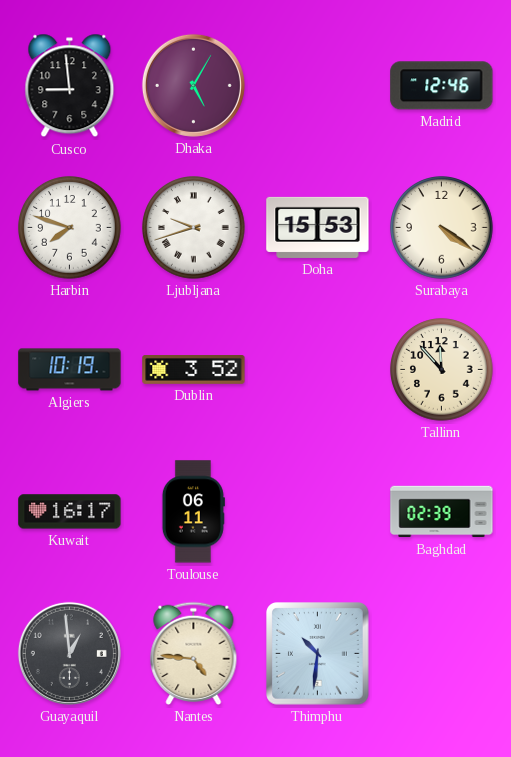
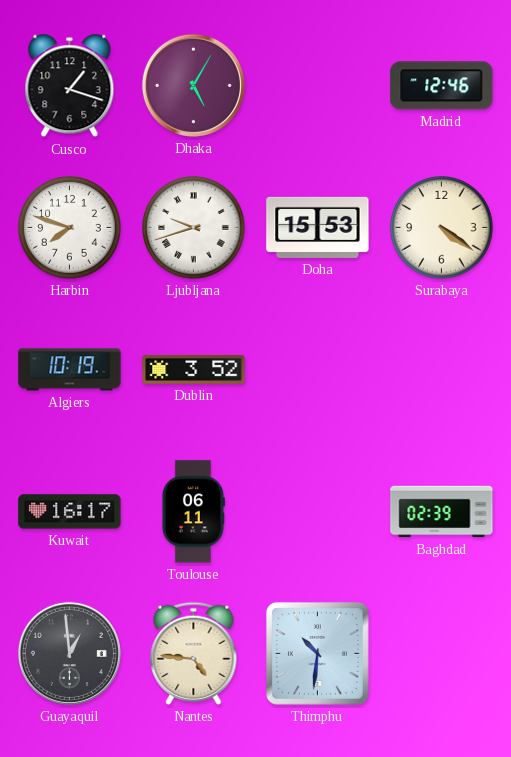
Cusco: 8:59 -> 1:18 (70, 86)
Tallinn: 11:53 -> none (442, 370)
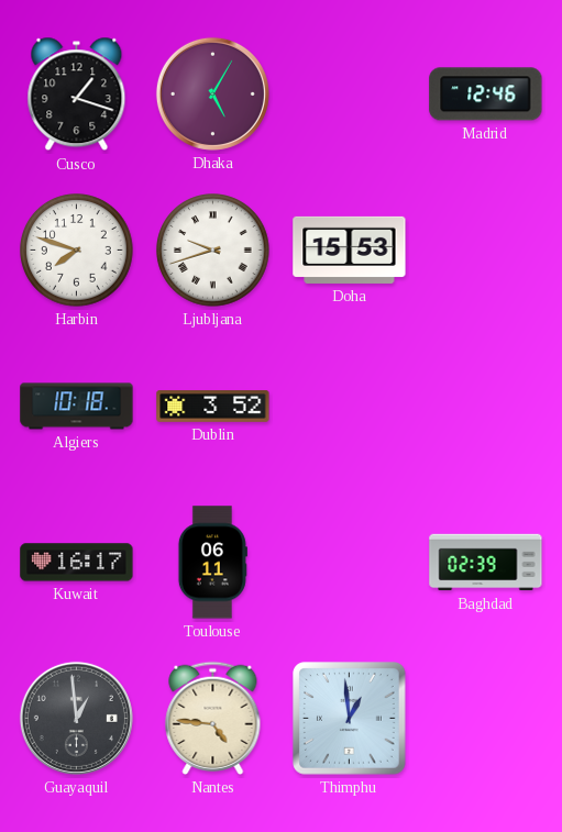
Surabaya: 4:21 -> none (442, 228)
Algiers: 10:19 -> 10:18 (77, 407)
Thimphu: 10:31 -> 12:59 (350, 719)
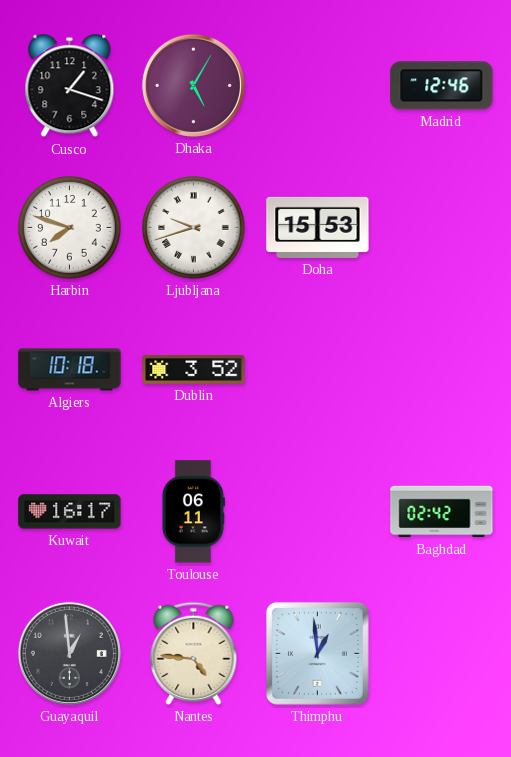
Baghdad: 02:39 -> 02:42 (442, 512)
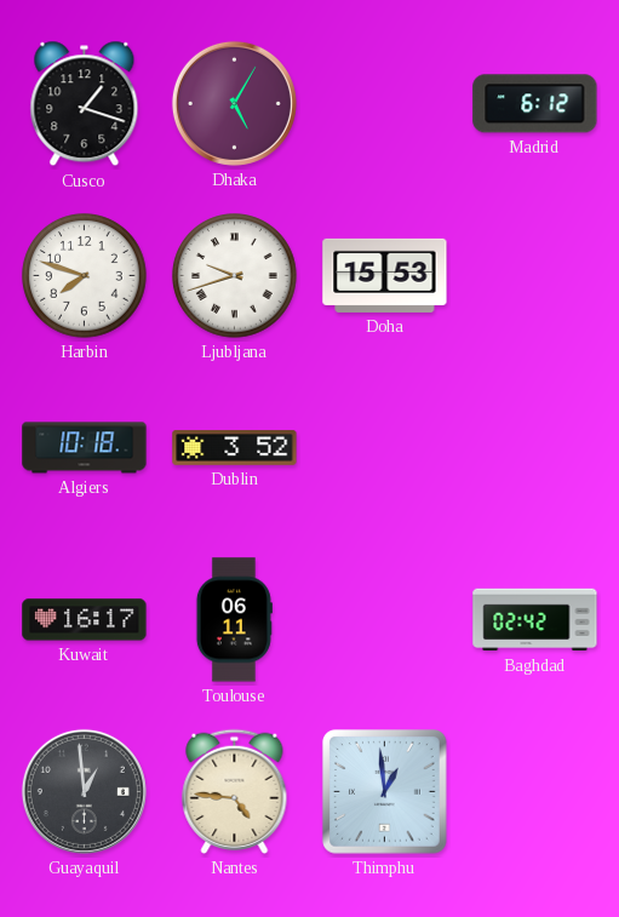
Madrid: 12:46 -> 6:12 (535, 104)
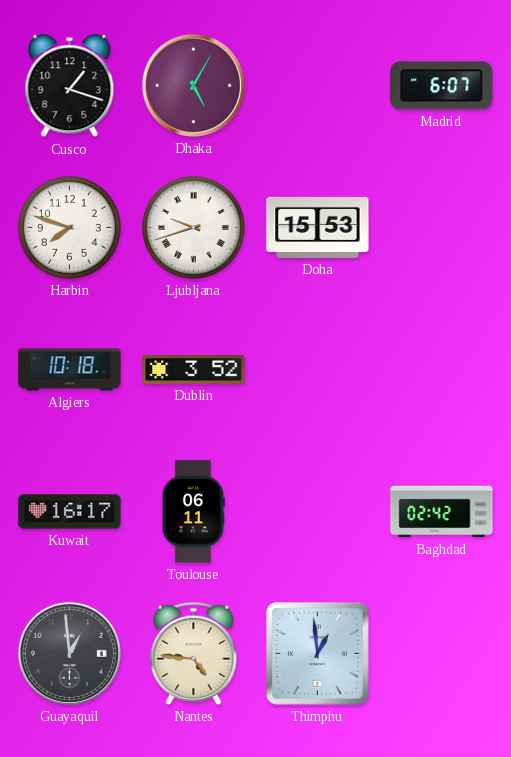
Madrid: 6:12 -> 6:07 (442, 86)
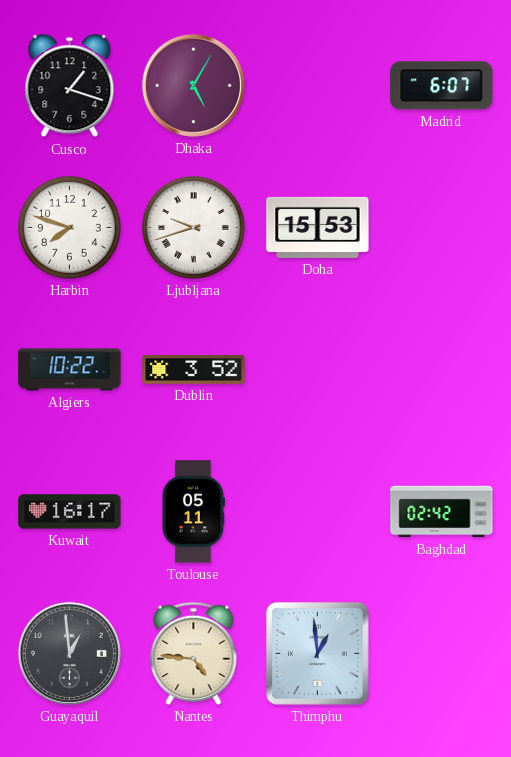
Algiers: 10:18 -> 10:22 (70, 370)
Toulouse: 06:11 -> 05:11 (193, 512)
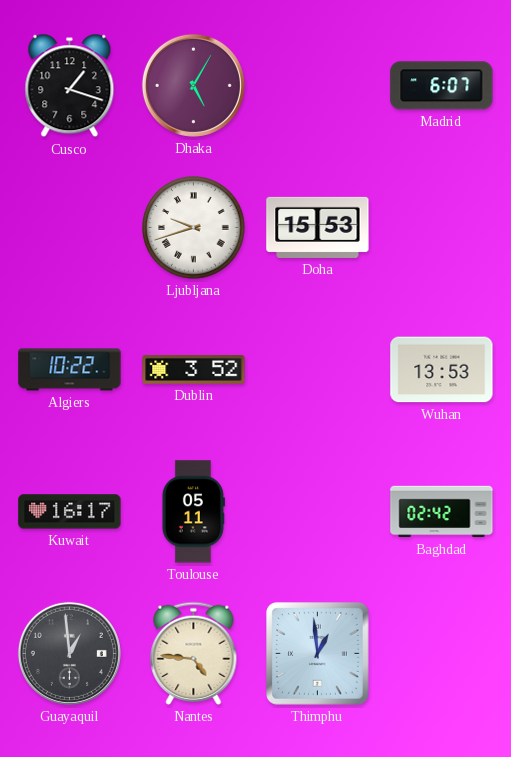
Harbin: 7:48 -> none (70, 228)
Wuhan: none -> 13:53 (442, 370)
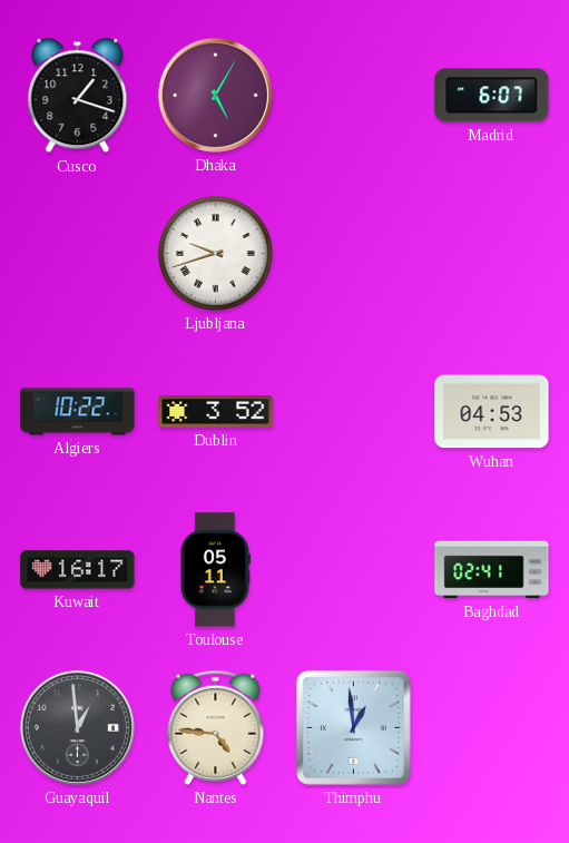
Doha: 15:53 -> none (318, 227)
Wuhan: 13:53 -> 04:53 (492, 412)
Baghdad: 02:42 -> 02:41 (492, 570)
